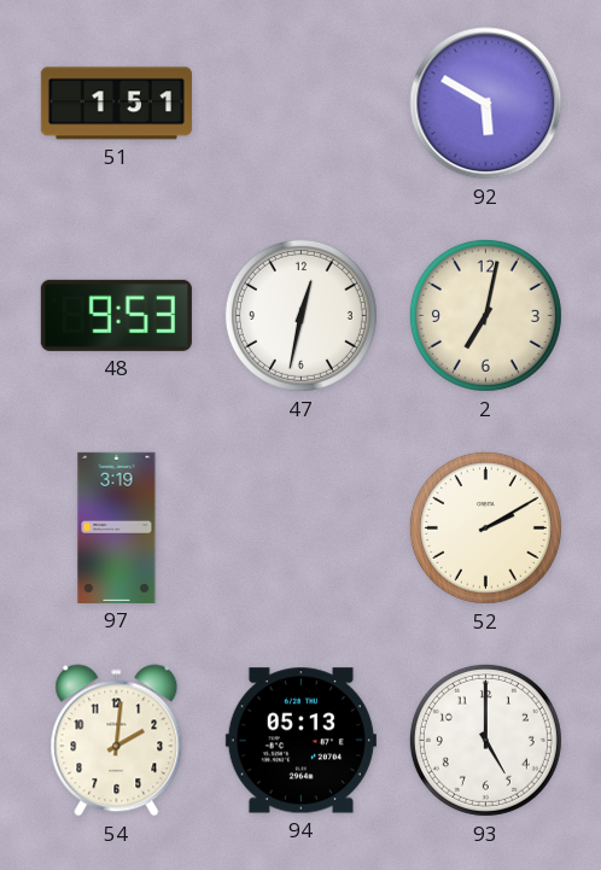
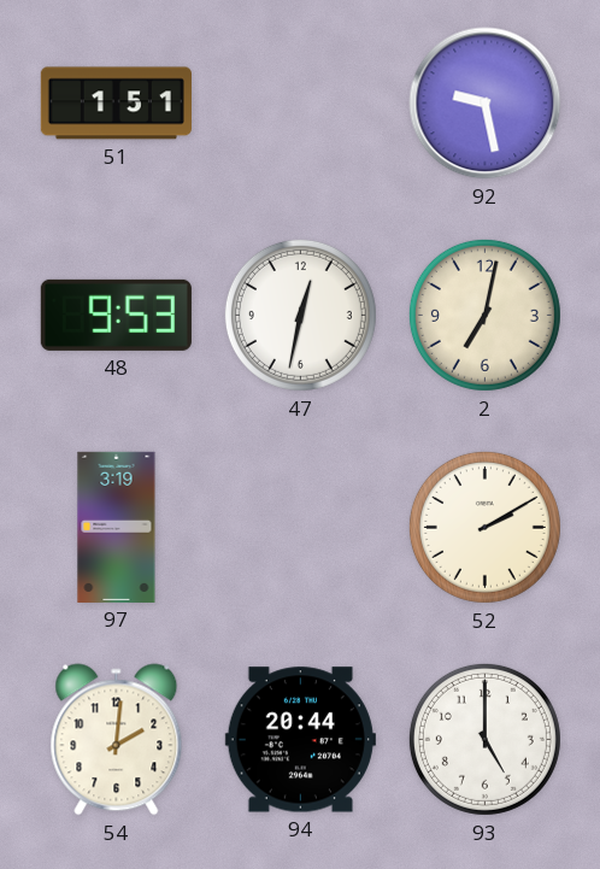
92: 5:50 -> 9:28 (486, 104)
94: 05:13 -> 20:44 (300, 740)
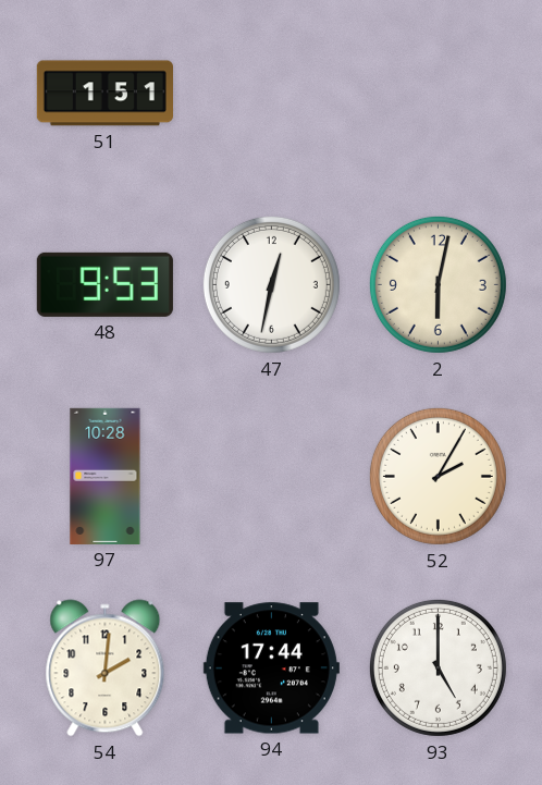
92: 9:28 -> none (486, 104)
2: 7:02 -> 6:02 (438, 284)
97: 3:19 -> 10:28 (106, 476)
52: 2:10 -> 2:05 (438, 476)
94: 20:44 -> 17:44 (271, 669)
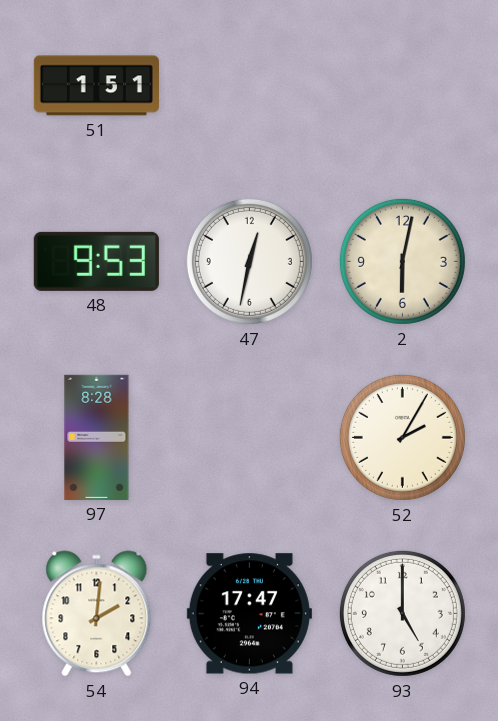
97: 10:28 -> 8:28 (97, 437)
94: 17:44 -> 17:47 (249, 614)
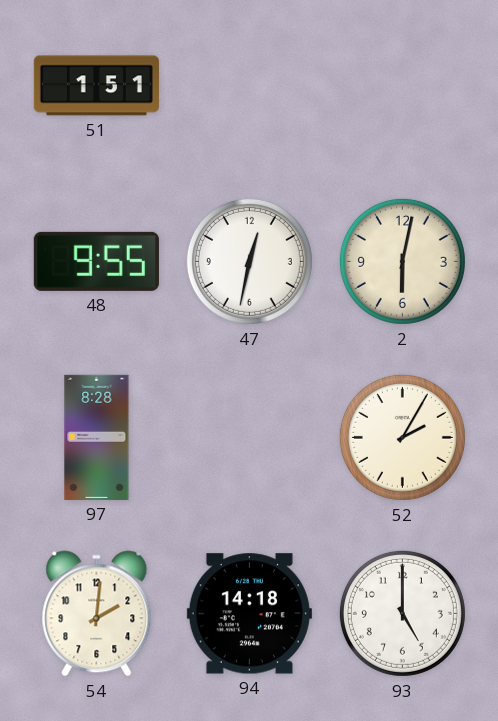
48: 9:53 -> 9:55 (96, 261)
94: 17:47 -> 14:18 (249, 614)
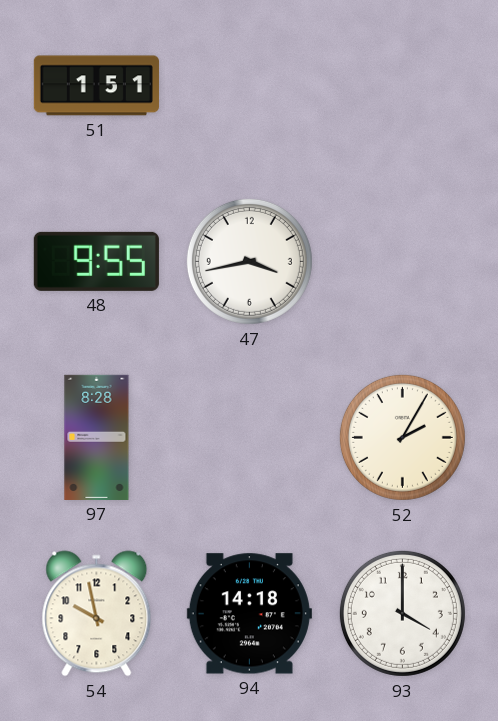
47: 12:32 -> 3:43 (249, 261)
2: 6:02 -> none (402, 261)
54: 2:01 -> 9:58 (97, 614)
93: 5:00 -> 4:00 (402, 613)
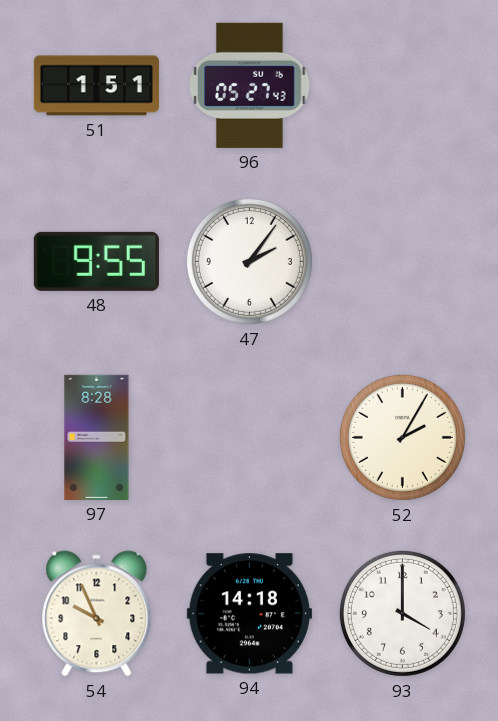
96: none -> 05:27 (250, 85)
47: 3:43 -> 2:06 (249, 261)
54: 9:58 -> 9:56 (97, 614)
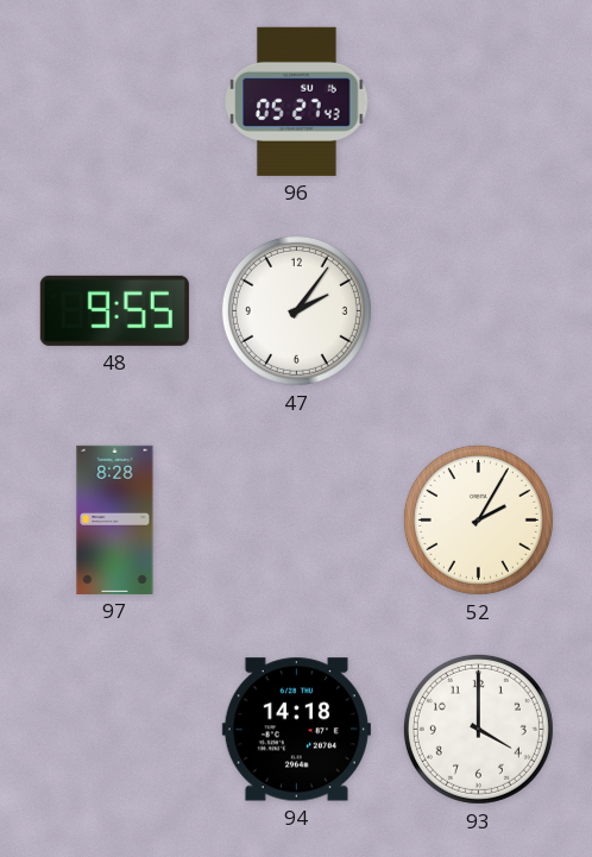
51: 1:51 -> none (96, 86)
54: 9:56 -> none (97, 614)
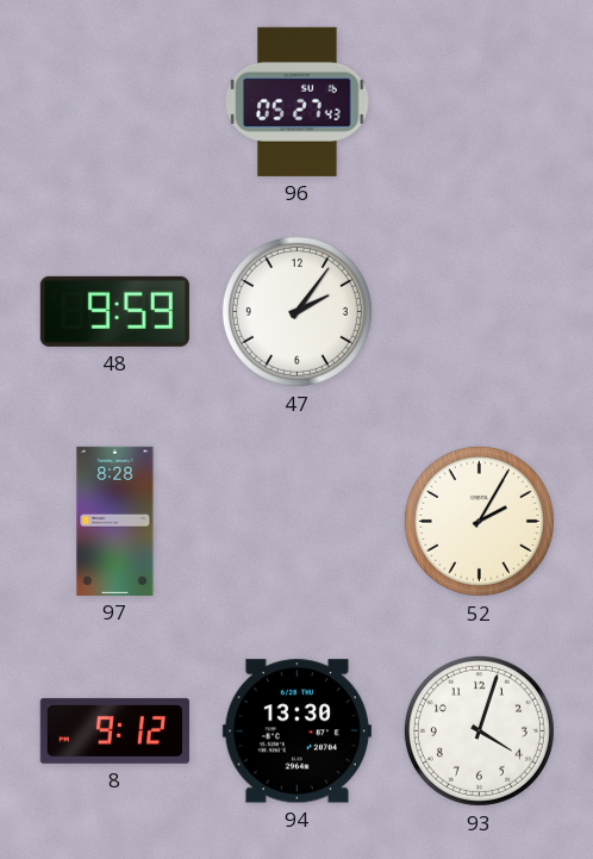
48: 9:55 -> 9:59 (114, 311)
8: none -> 9:12 (114, 730)
94: 14:18 -> 13:30 (296, 732)
93: 4:00 -> 4:03 (479, 730)
